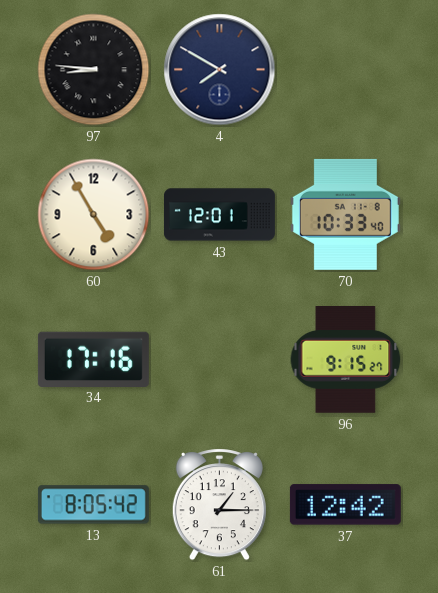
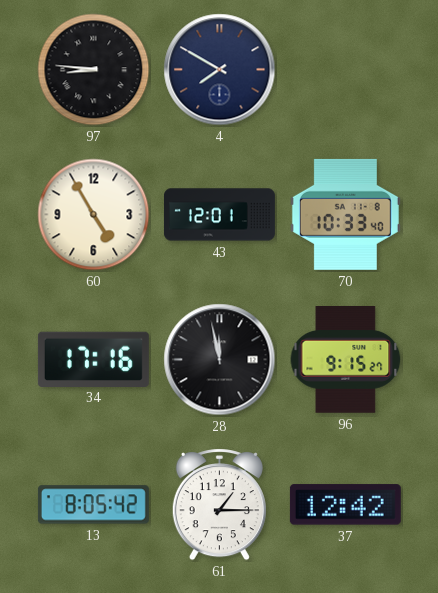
28: none -> 11:58 (220, 360)
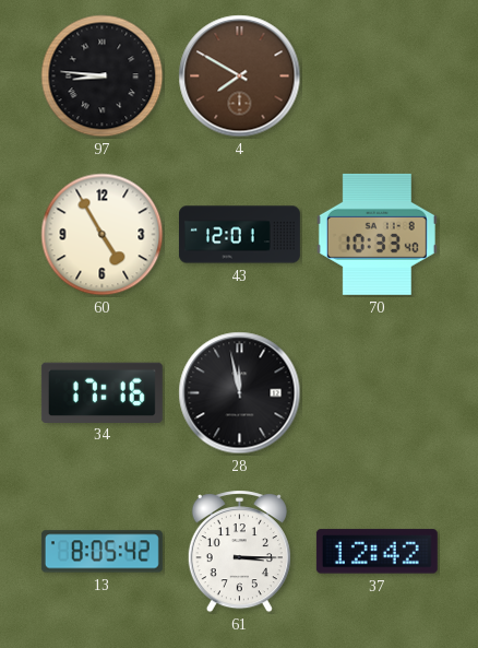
4 dial: navy -> brown (240, 76)
96: 9:15 -> none (346, 360)
61: 1:15 -> 3:15 (239, 552)
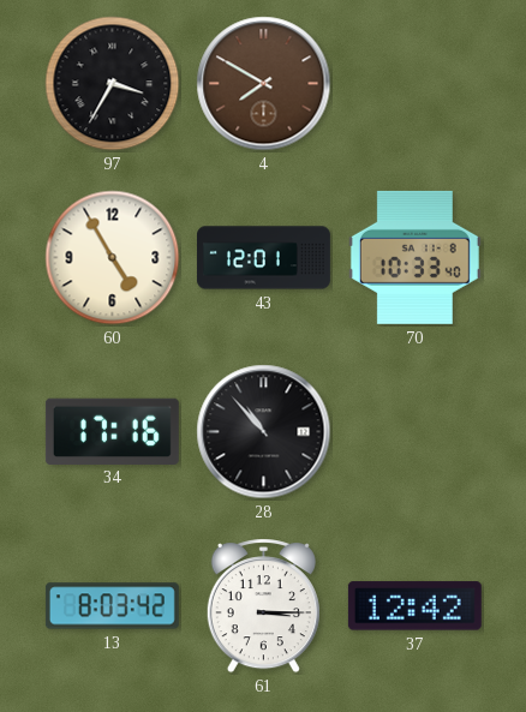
97: 8:46 -> 3:35 (113, 84)
28: 11:58 -> 10:53 (264, 432)
13: 8:05 -> 8:03 (112, 606)
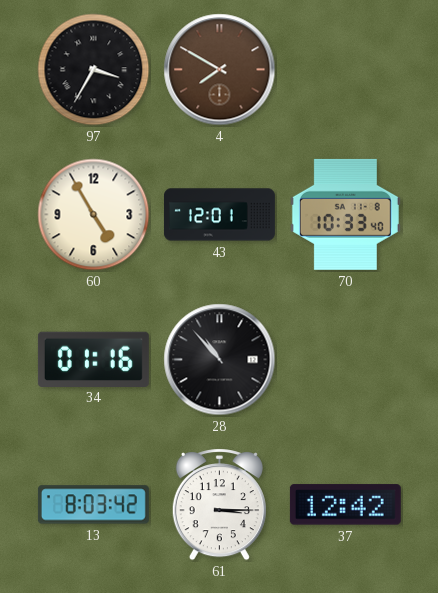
34: 17:16 -> 01:16 (93, 359)
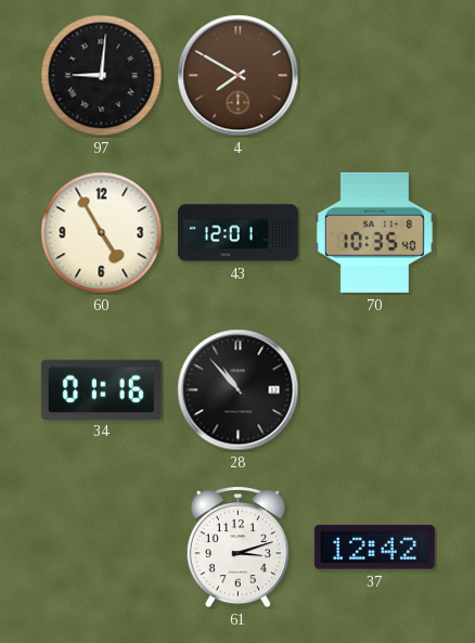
97: 3:35 -> 9:01 (102, 76)
70: 10:33 -> 10:35 (374, 232)
13: 8:03 -> none (93, 505)
61: 3:15 -> 3:12 (237, 548)
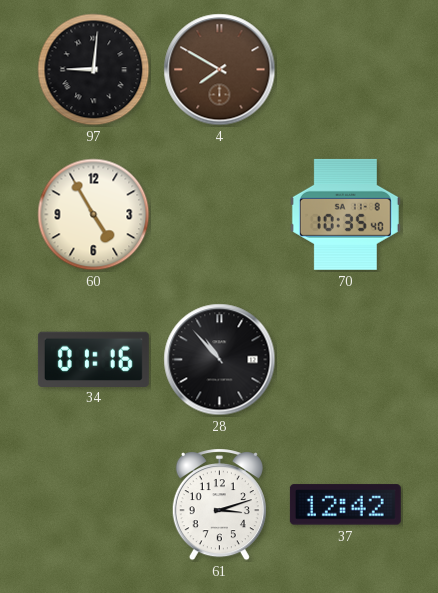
43: 12:01 -> none (239, 233)
